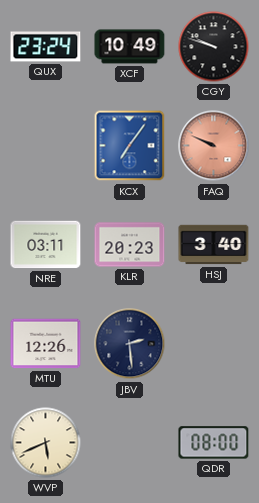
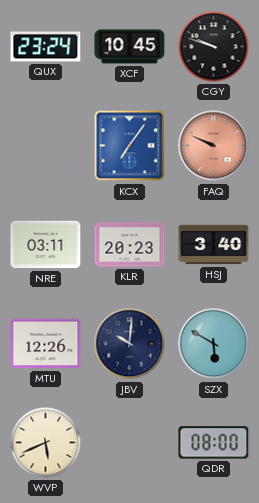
XCF: 10:49 -> 10:45 (130, 47)
JBV: 2:29 -> 10:01 (130, 344)
SZX: none -> 5:50 (214, 344)
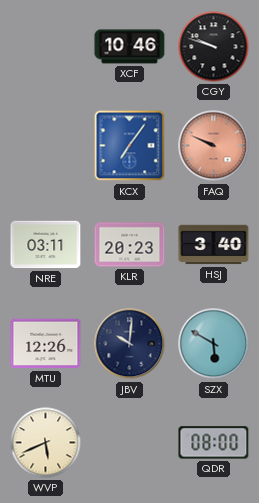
QUX: 23:24 -> none (46, 47)
XCF: 10:45 -> 10:46 (130, 47)
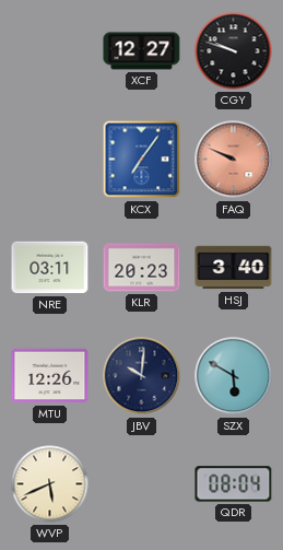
XCF: 10:46 -> 12:27 (142, 51)
QDR: 08:00 -> 08:04 (234, 484)
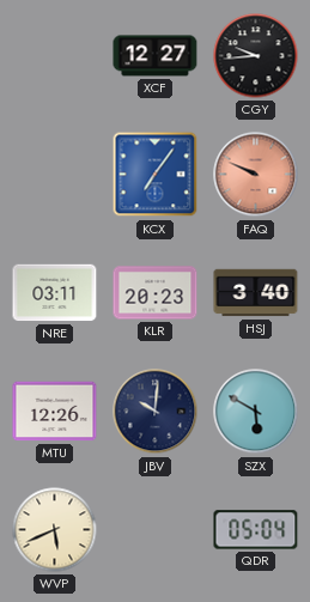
CGY: 9:48 -> 9:44 (256, 56)
QDR: 08:04 -> 05:04 (256, 530)
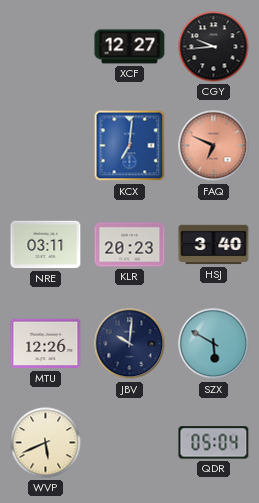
KCX: 7:06 -> 7:01 (130, 146)
FAQ: 9:49 -> 6:49 (214, 146)
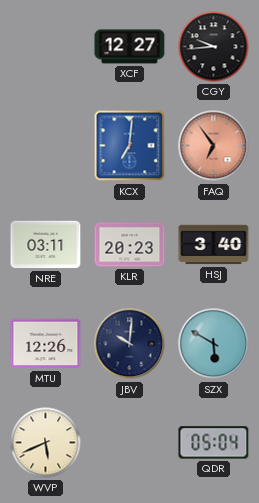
FAQ: 6:49 -> 6:54 (214, 146)
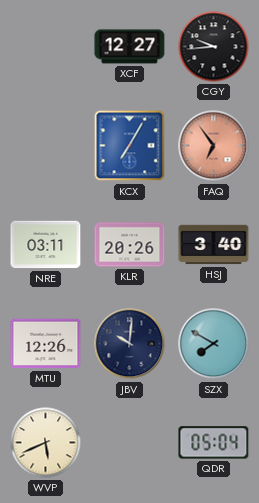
KCX: 7:01 -> 7:05 (130, 146)
KLR: 20:23 -> 20:26 (130, 245)
SZX: 5:50 -> 7:50 (214, 344)
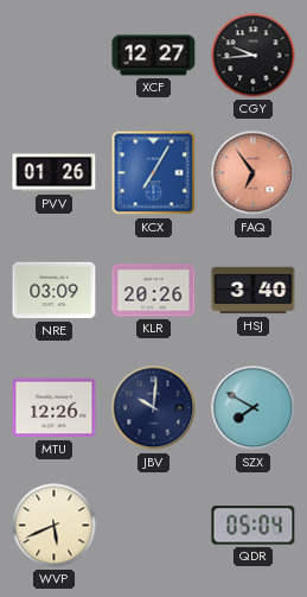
PVV: none -> 01:26 (55, 173)
NRE: 03:11 -> 03:09 (55, 291)
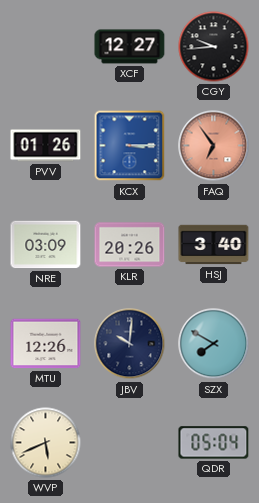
KCX: 7:05 -> 3:15 (130, 146)
